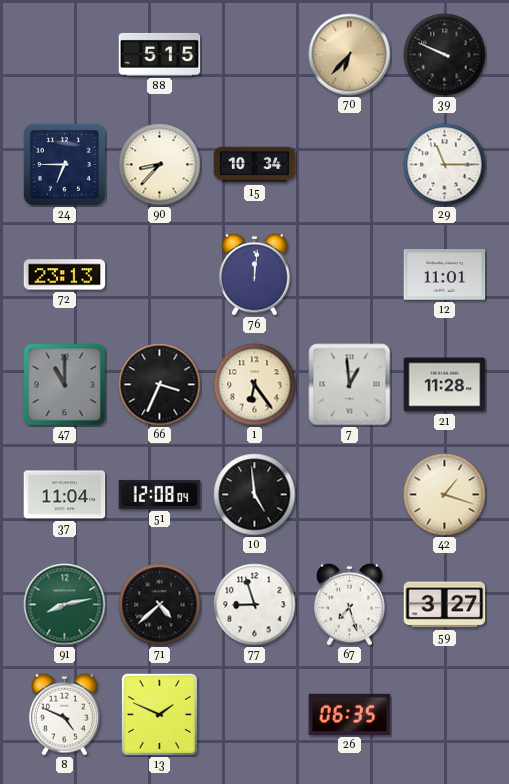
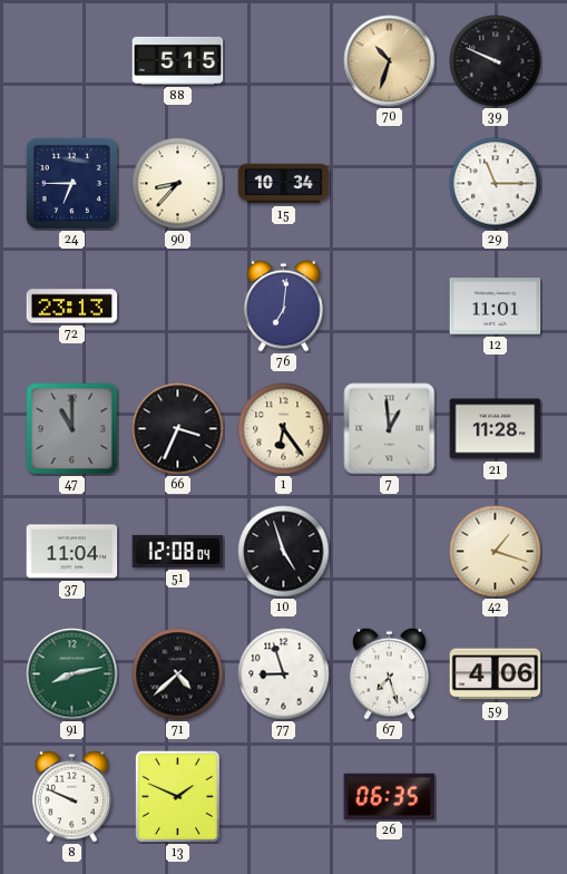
70: 6:37 -> 10:33 (390, 61)
76: 12:01 -> 7:01 (284, 305)
10: 4:59 -> 4:57 (284, 552)
59: 3:27 -> 4:06 (496, 674)
8: 4:49 -> 9:49 (72, 796)
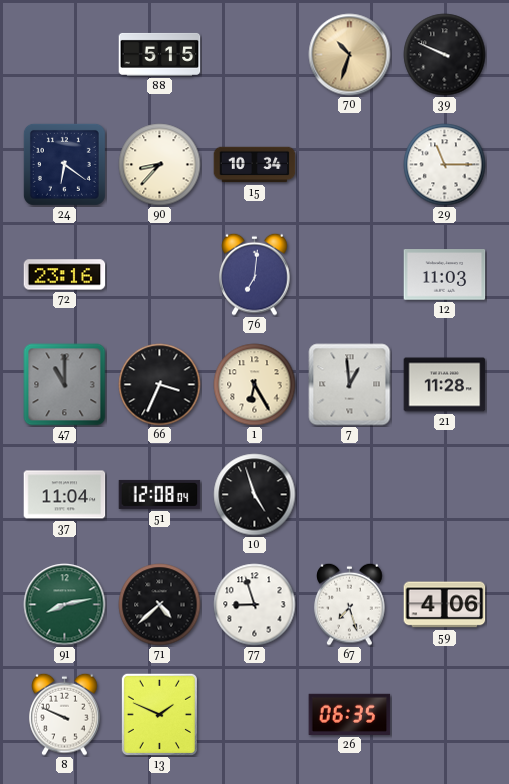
24: 6:45 -> 6:21 (64, 164)
72: 23:13 -> 23:16 (65, 275)
12: 11:01 -> 11:03 (445, 275)
1: 6:24 -> 6:25 (255, 385)
42: 1:18 -> none (496, 552)
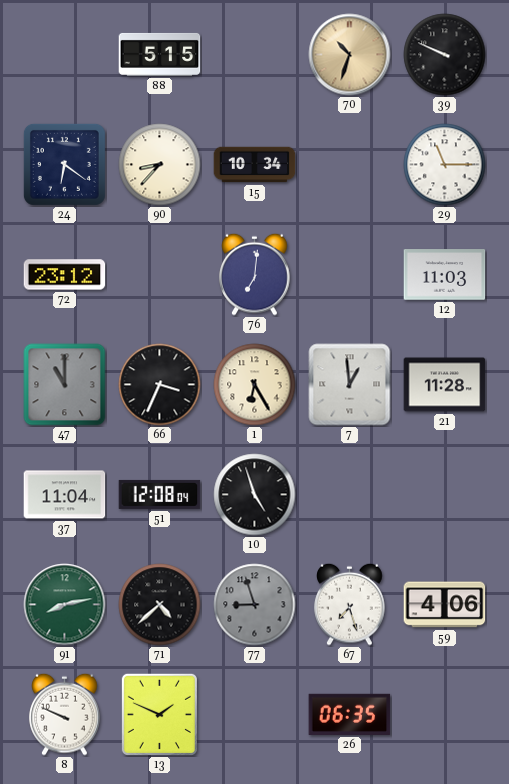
72: 23:16 -> 23:12 (65, 275)
77 dial: white -> grey (255, 605)
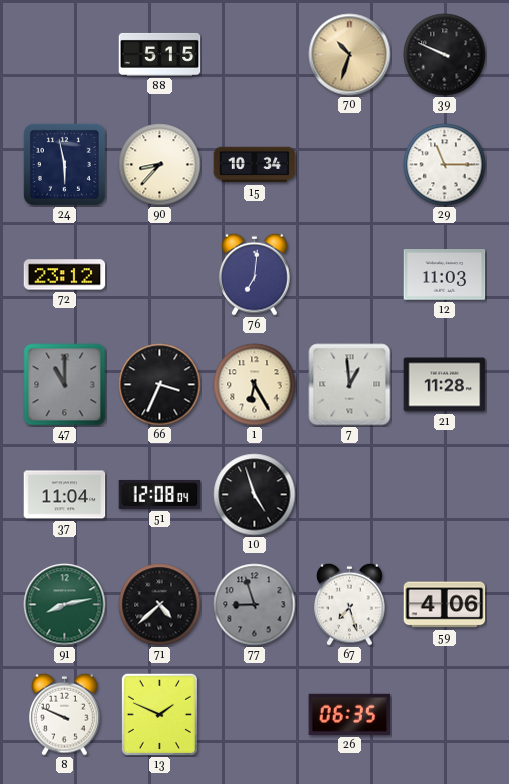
24: 6:21 -> 5:58 (64, 164)
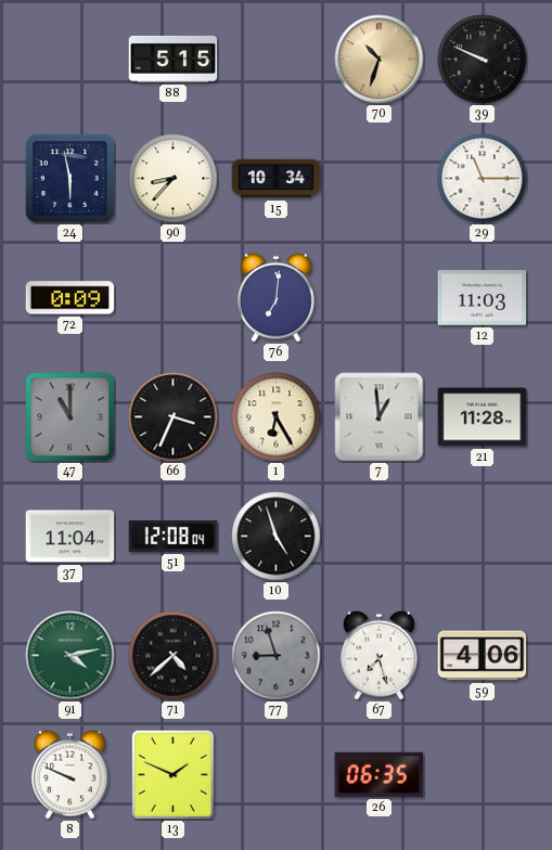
72: 23:12 -> 0:09 (70, 298)
91: 8:13 -> 4:13 (70, 656)
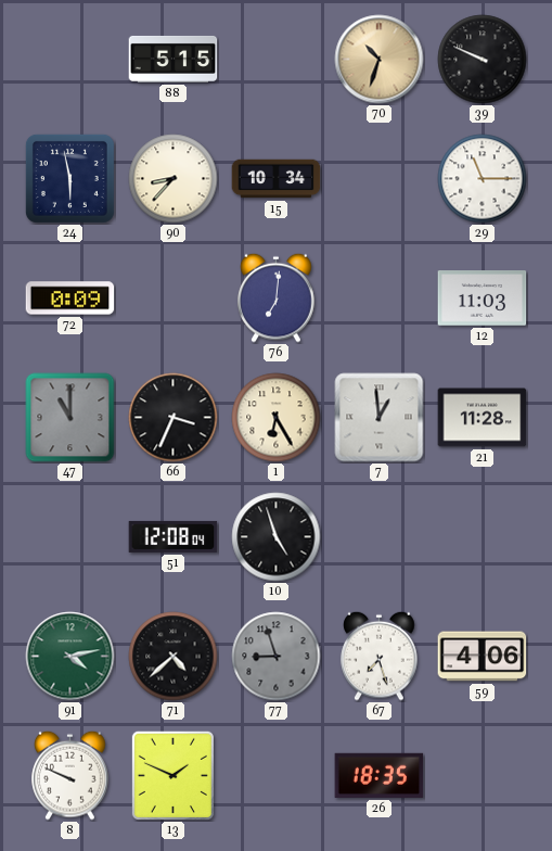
37: 11:04 -> none (70, 537)
26: 06:35 -> 18:35 (380, 775)
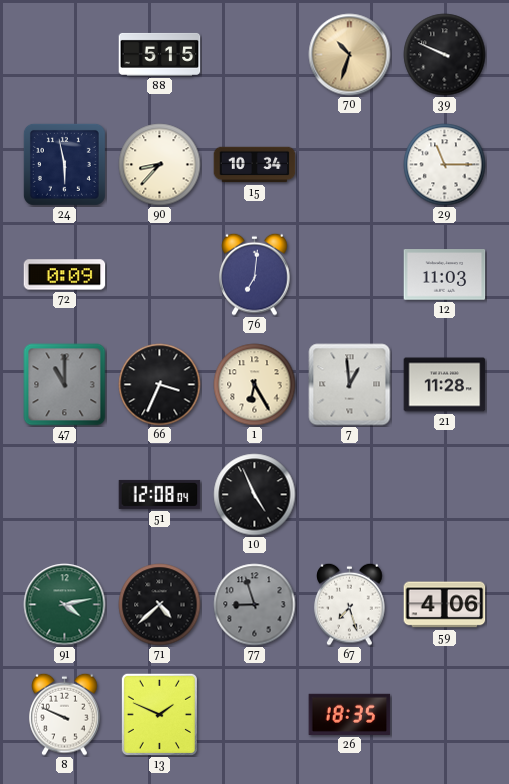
10: 4:57 -> 4:56 (255, 495)
